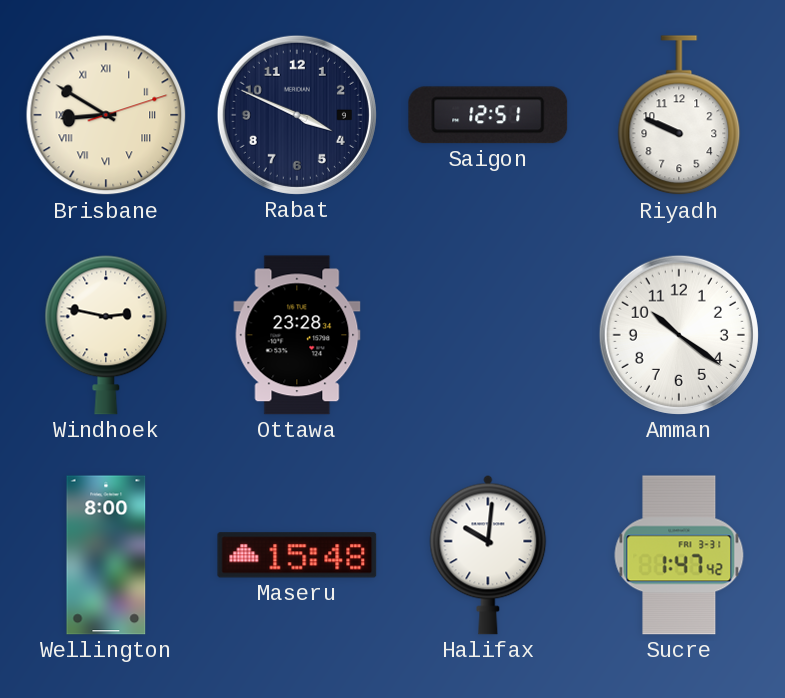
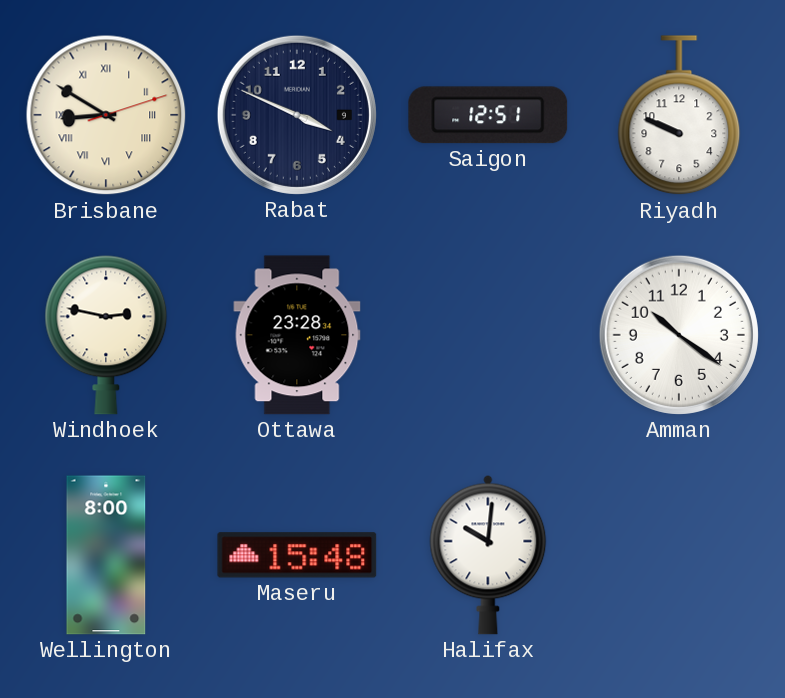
Sucre: 1:47 -> none (679, 555)
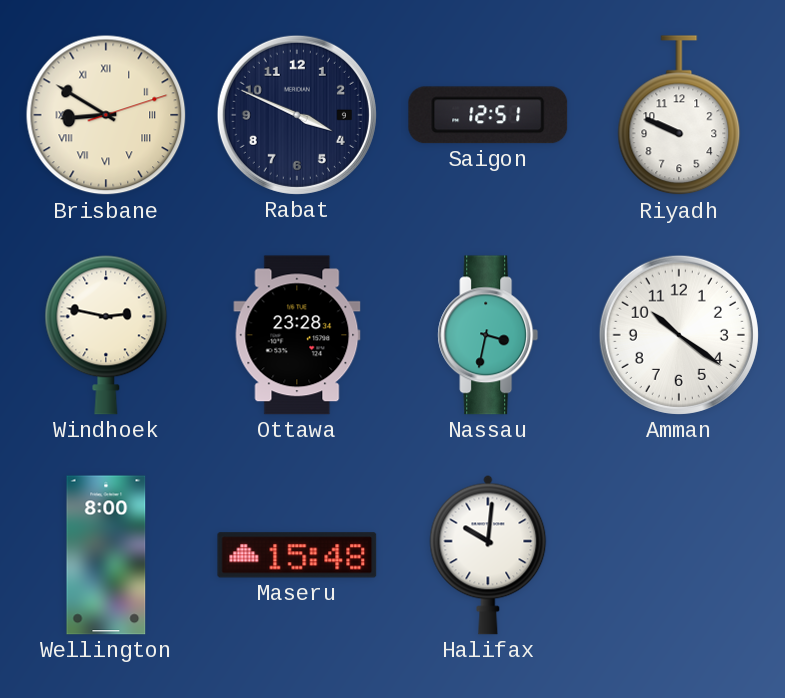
Nassau: none -> 3:32 (488, 335)
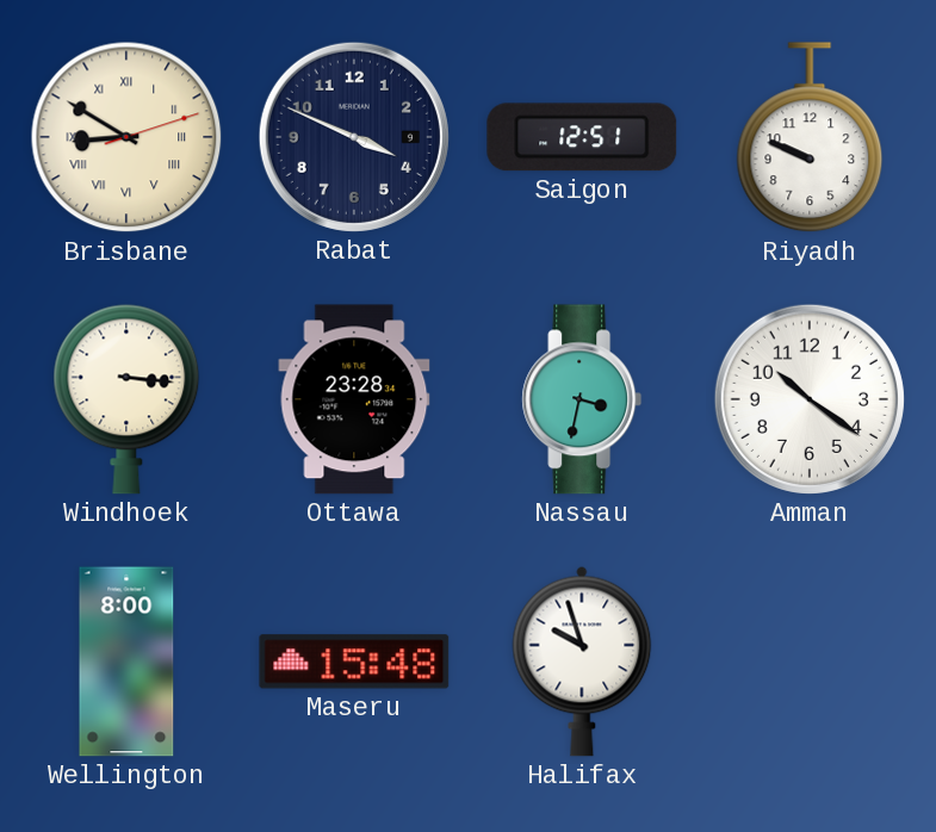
Windhoek: 2:47 -> 3:16 (126, 399)
Halifax: 10:01 -> 9:57 (582, 662)
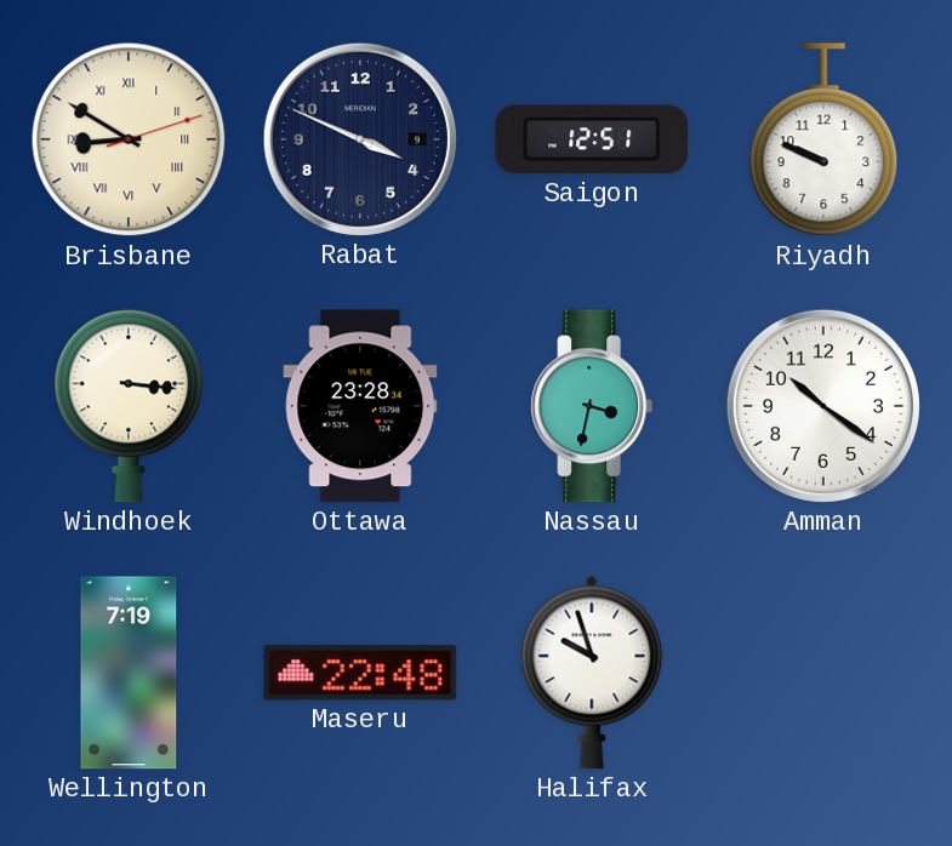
Wellington: 8:00 -> 7:19 (129, 673)
Maseru: 15:48 -> 22:48 (360, 673)
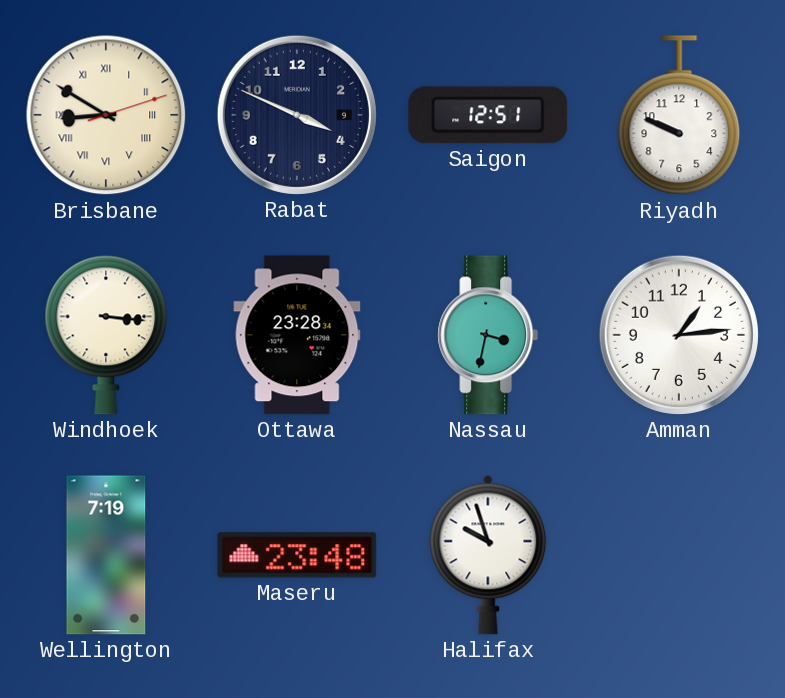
Amman: 10:21 -> 1:14 (679, 335)
Maseru: 22:48 -> 23:48 (297, 555)
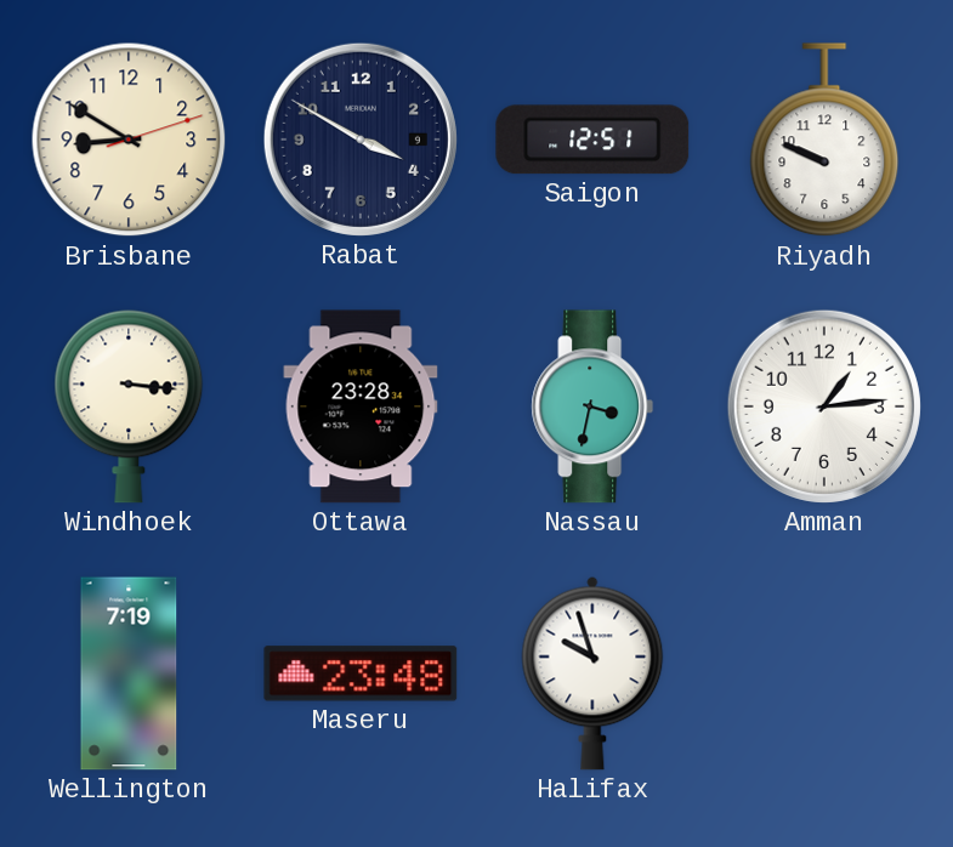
Brisbane numerals: Roman -> Arabic (129, 140)
Rabat: 3:49 -> 3:50 (361, 140)
